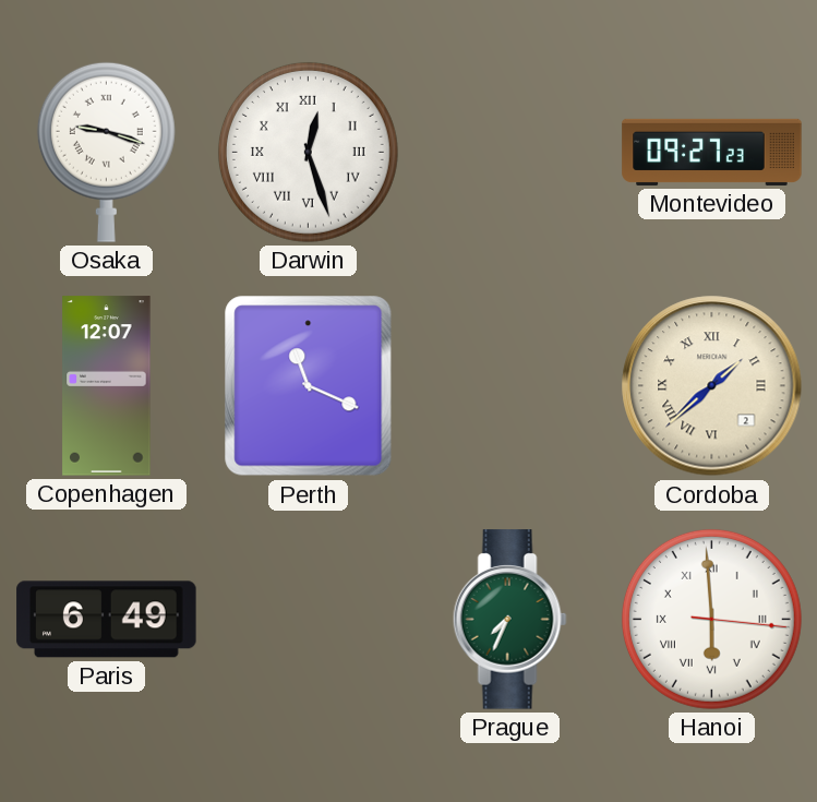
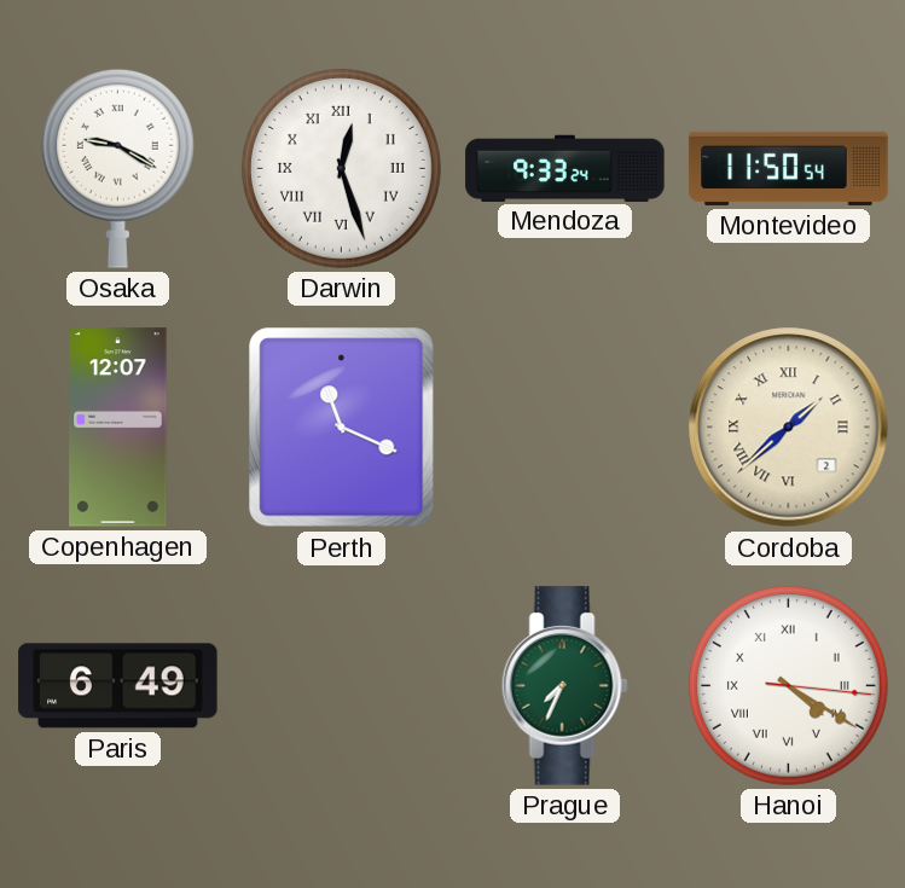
Osaka: 9:18 -> 9:20 (117, 168)
Mendoza: none -> 9:33 (565, 168)
Montevideo: 09:27 -> 11:50 (789, 168)
Hanoi: 5:59 -> 4:20 (788, 685)
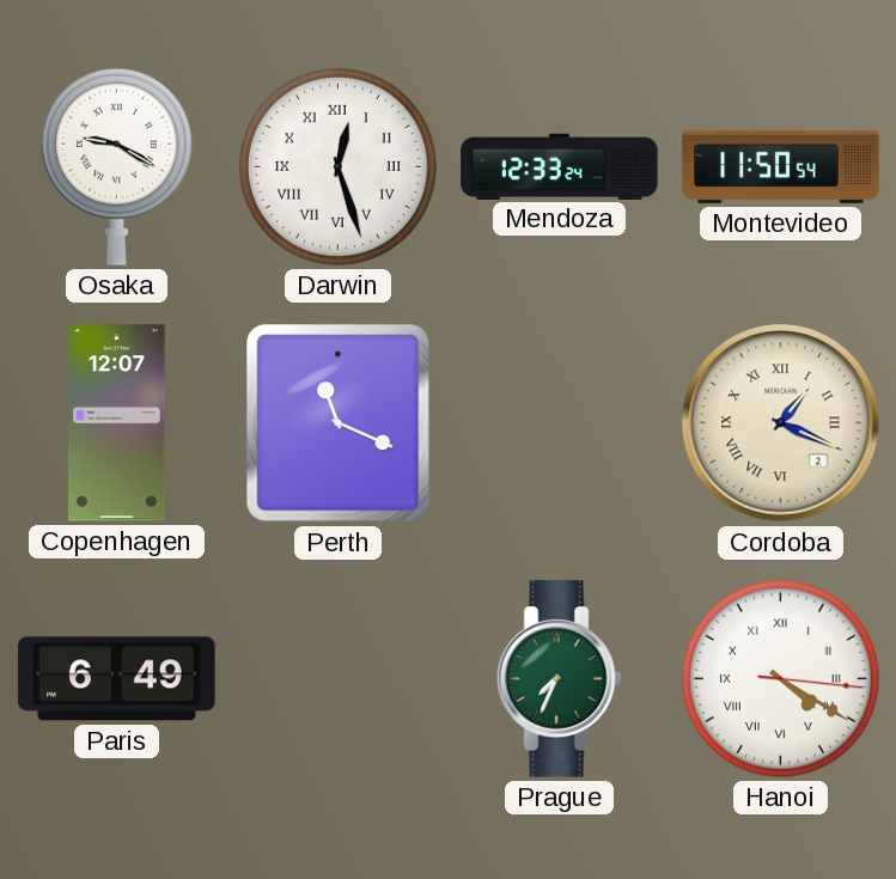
Mendoza: 9:33 -> 12:33 (560, 166)
Cordoba: 1:38 -> 1:19 (781, 423)
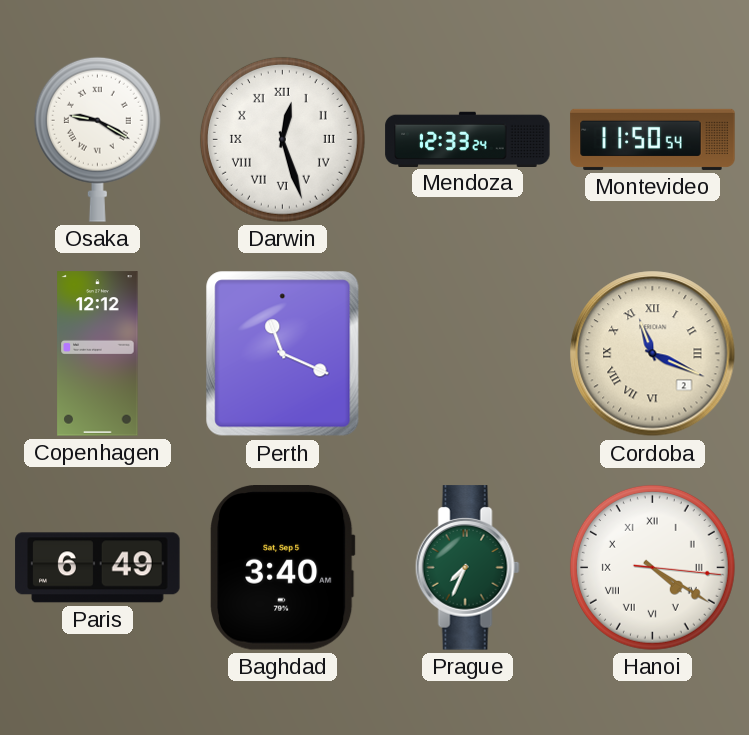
Copenhagen: 12:07 -> 12:12 (98, 354)
Cordoba: 1:19 -> 11:19 (653, 354)
Baghdad: none -> 3:40 (283, 568)
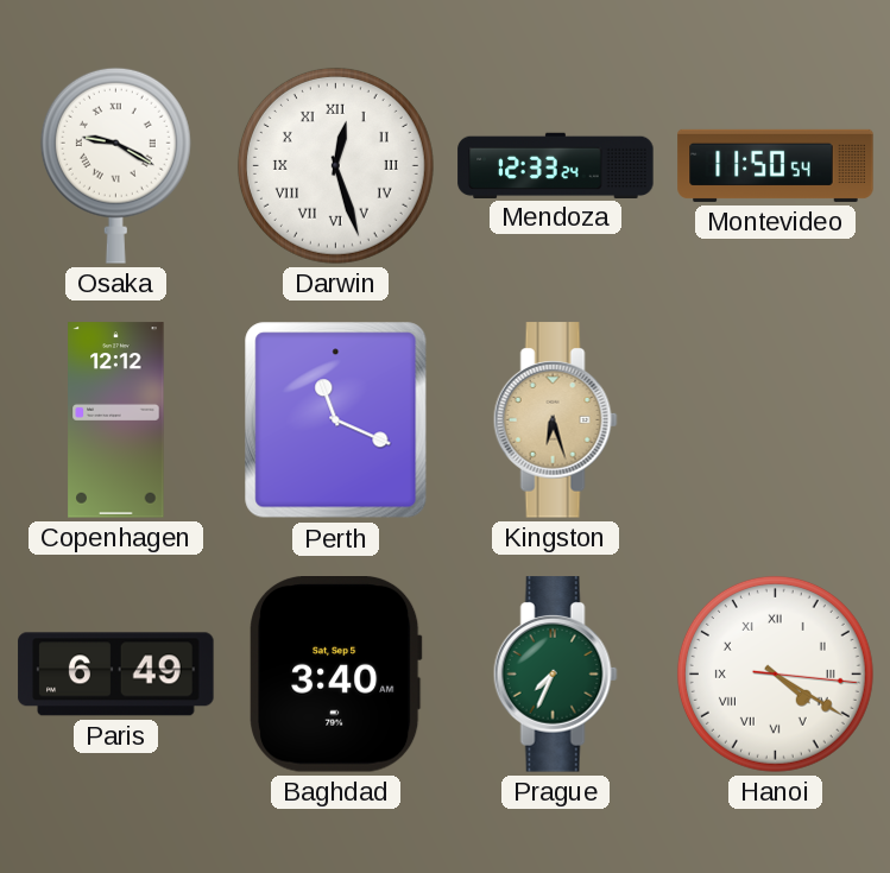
Kingston: none -> 6:27 (555, 420)
Cordoba: 11:19 -> none (653, 354)
